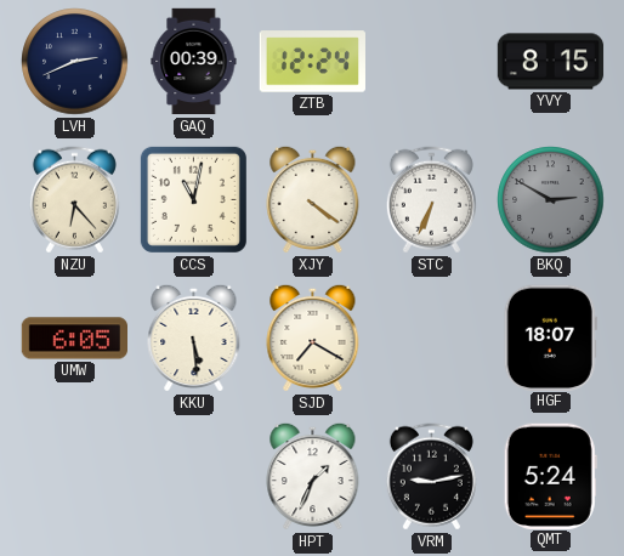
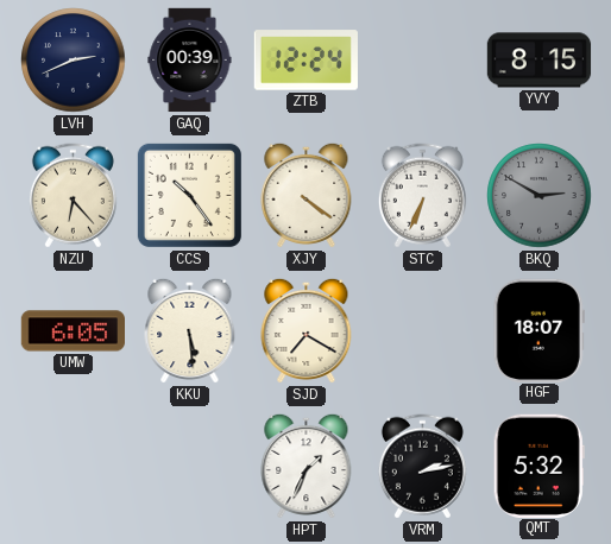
CCS: 11:02 -> 10:24 (189, 195)
VRM: 9:13 -> 2:13 (422, 467)
QMT: 5:24 -> 5:32 (538, 466)
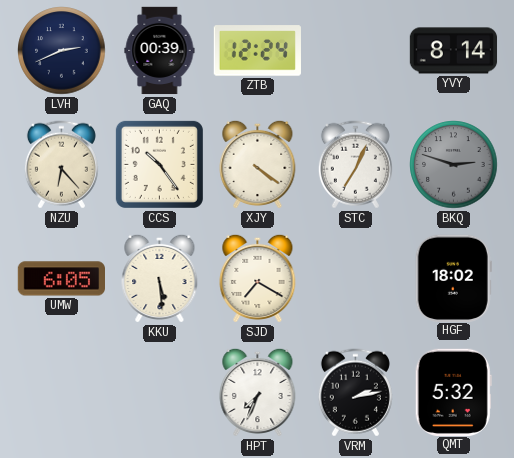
YVY: 8:15 -> 8:14 (454, 51)
STC: 6:34 -> 7:04 (355, 165)
BKQ: 2:50 -> 2:48 (454, 165)
HGF: 18:07 -> 18:02 (453, 278)
HPT: 1:34 -> 7:34 (258, 392)
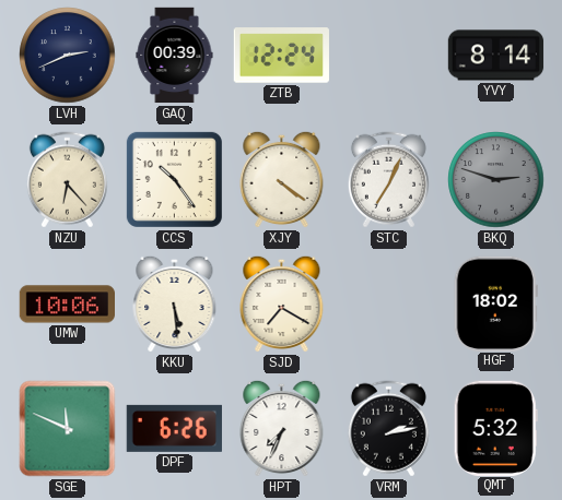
UMW: 6:05 -> 10:06 (68, 305)
SGE: none -> 11:49 (68, 429)
DPF: none -> 6:26 (174, 428)
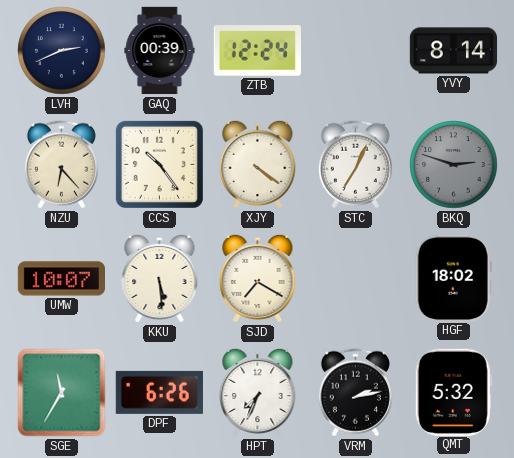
UMW: 10:06 -> 10:07 (62, 279)
SGE: 11:49 -> 11:35 (62, 393)
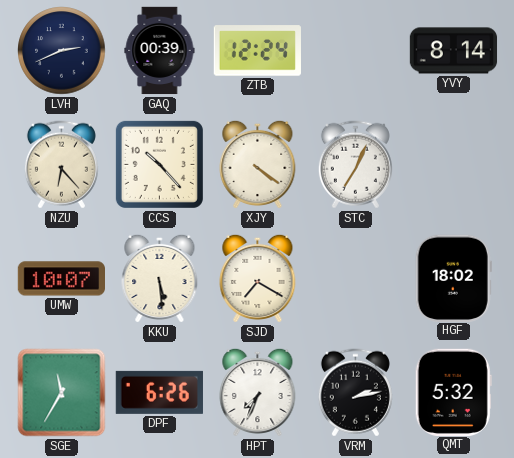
CCS: 10:24 -> 10:23 (159, 164)
BKQ: 2:48 -> none (454, 165)
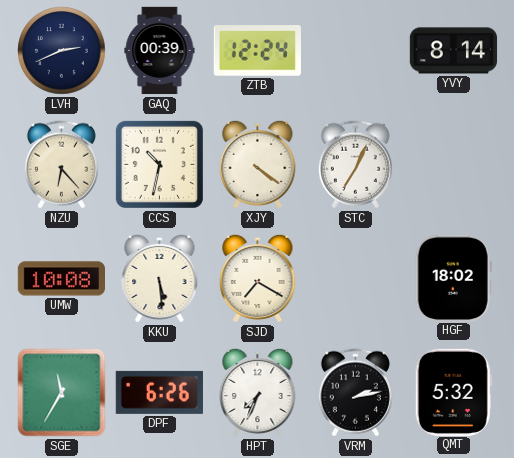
CCS: 10:23 -> 10:32 (159, 164)
UMW: 10:07 -> 10:08 (62, 279)
